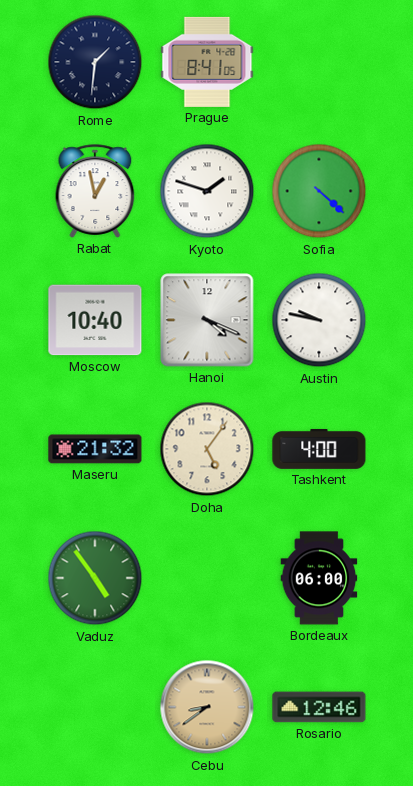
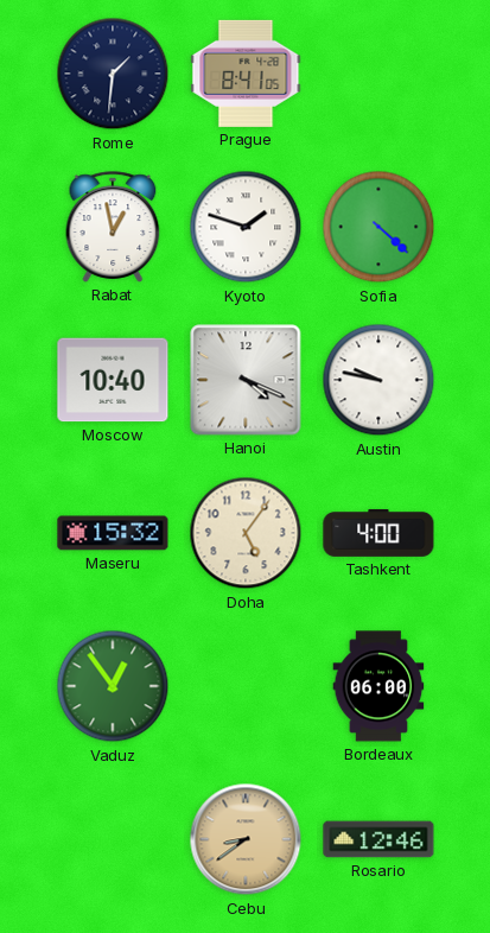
Maseru: 21:32 -> 15:32 (113, 533)
Vaduz: 4:54 -> 12:54 (113, 686)
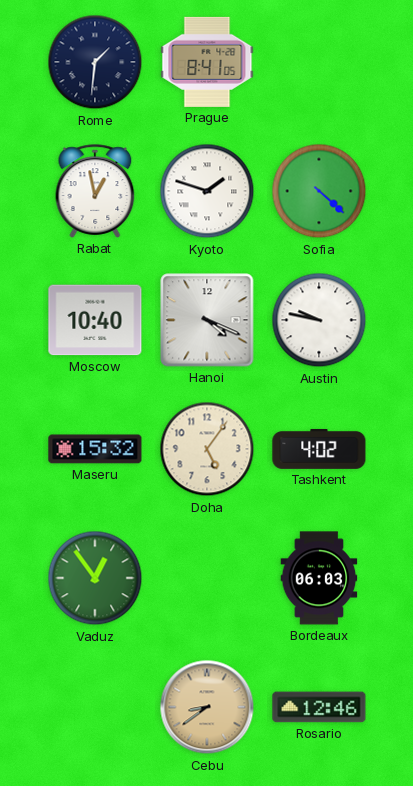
Tashkent: 4:00 -> 4:02 (319, 449)
Bordeaux: 06:00 -> 06:03 (319, 578)
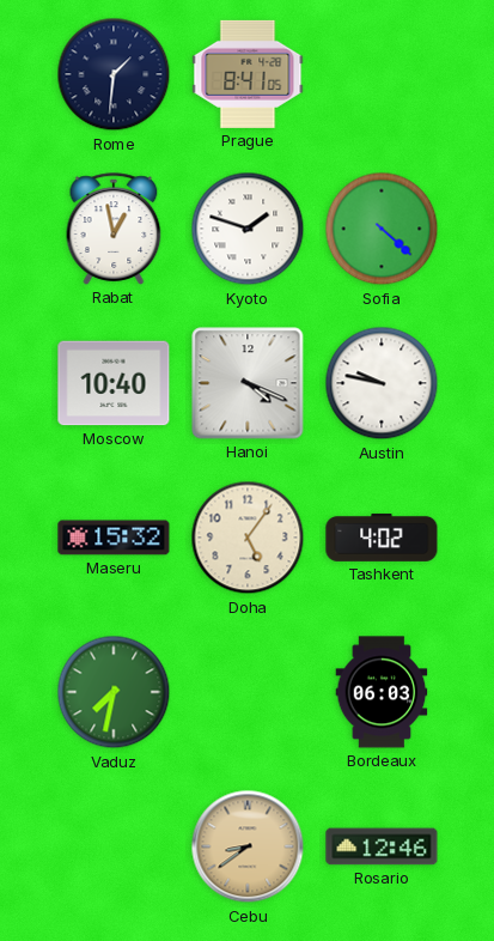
Vaduz: 12:54 -> 7:32 (114, 692)
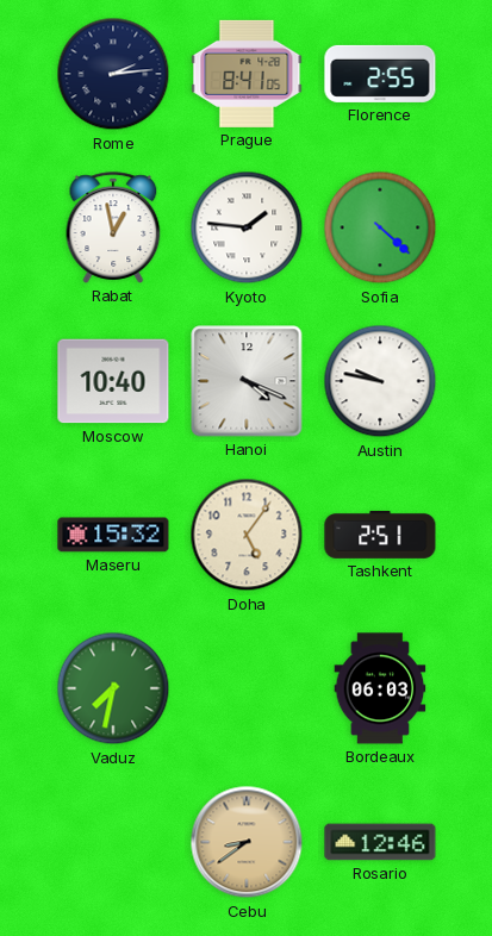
Rome: 1:31 -> 2:14 (113, 74)
Florence: none -> 2:55 (380, 74)
Kyoto: 1:48 -> 1:46 (247, 227)
Tashkent: 4:02 -> 2:51 (380, 535)
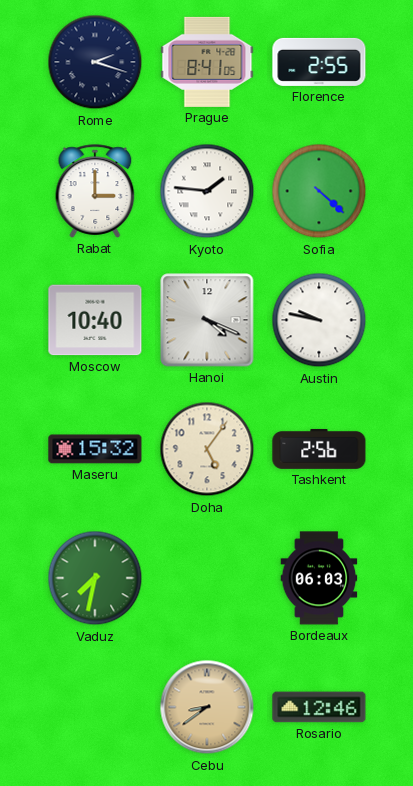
Rome: 2:14 -> 2:18 (95, 62)
Rabat: 12:58 -> 3:00 (95, 191)
Tashkent: 2:51 -> 2:56 (319, 449)
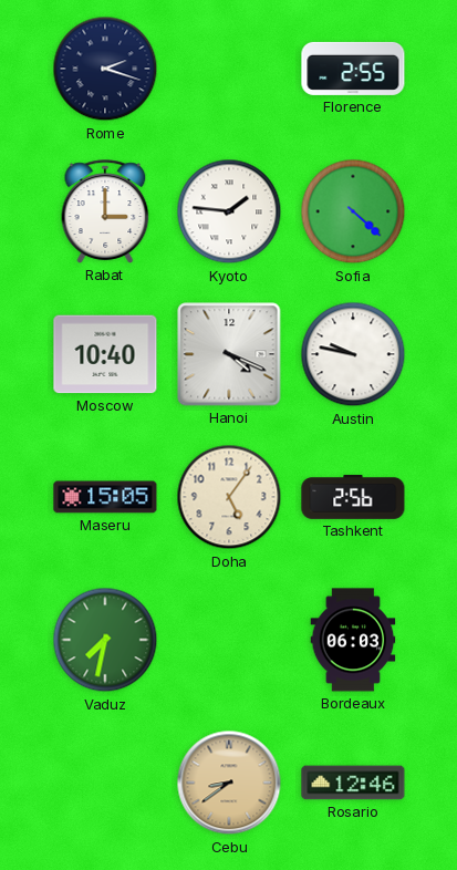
Prague: 8:41 -> none (207, 62)
Maseru: 15:32 -> 15:05 (105, 497)
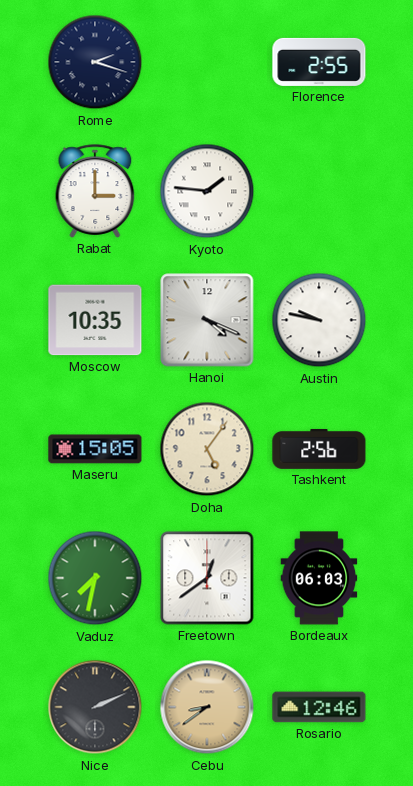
Sofia: 4:22 -> none (353, 211)
Moscow: 10:40 -> 10:35 (95, 320)
Freetown: none -> 12:39 (207, 578)
Nice: none -> 2:11 (95, 707)
